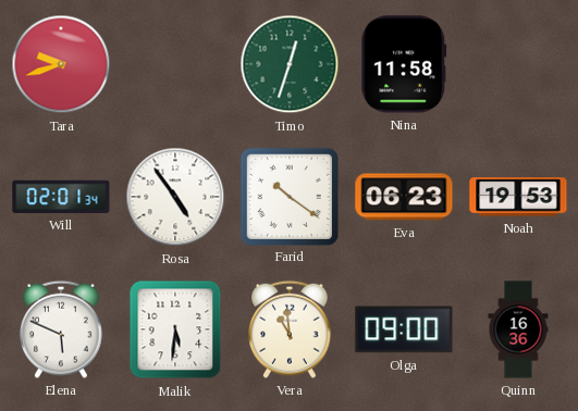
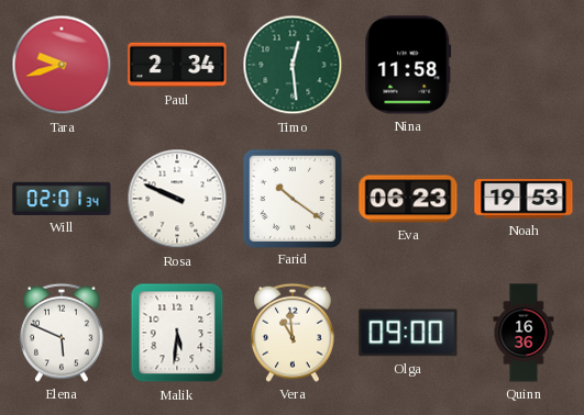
Paul: none -> 2:34 (177, 65)
Timo: 12:33 -> 12:29 (293, 65)
Rosa: 4:54 -> 9:49 (177, 199)
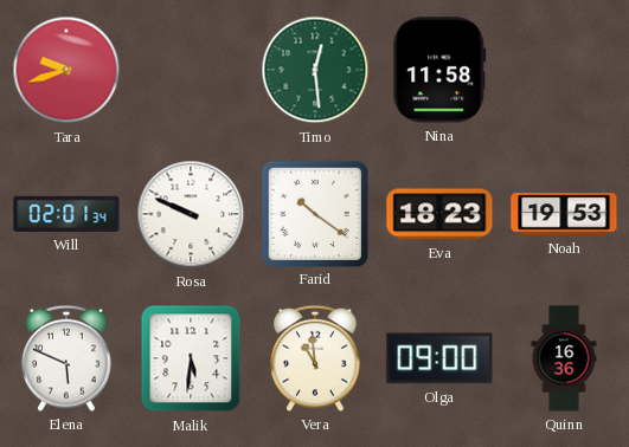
Paul: 2:34 -> none (177, 65)
Eva: 06:23 -> 18:23 (439, 214)
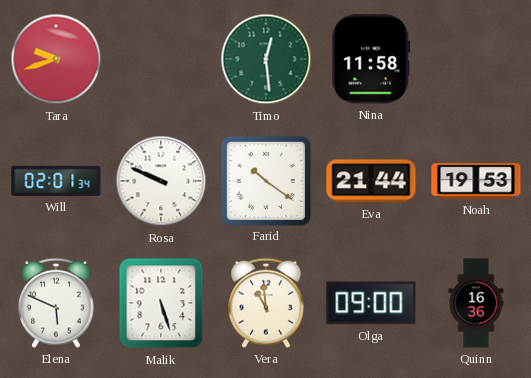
Eva: 18:23 -> 21:44 (371, 181)
Malik: 5:31 -> 5:27 (161, 303)
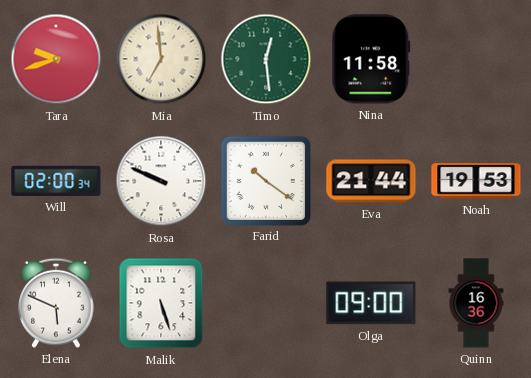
Mia: none -> 6:59 (161, 59)
Will: 02:01 -> 02:00 (56, 181)
Vera: 10:59 -> none (266, 303)
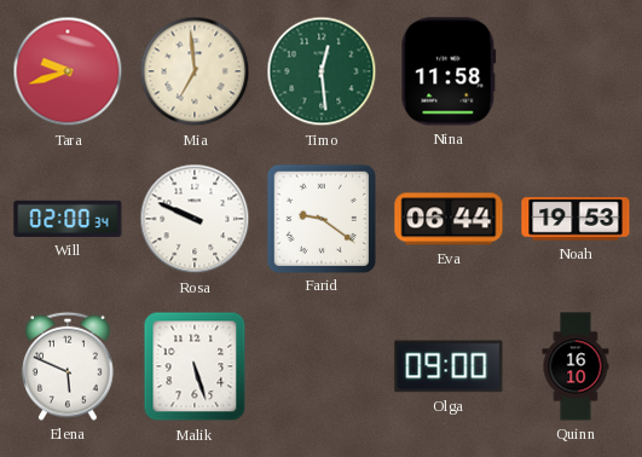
Farid: 10:21 -> 9:21 (320, 218)
Eva: 21:44 -> 06:44 (449, 219)
Quinn: 16:36 -> 16:10 (576, 366)
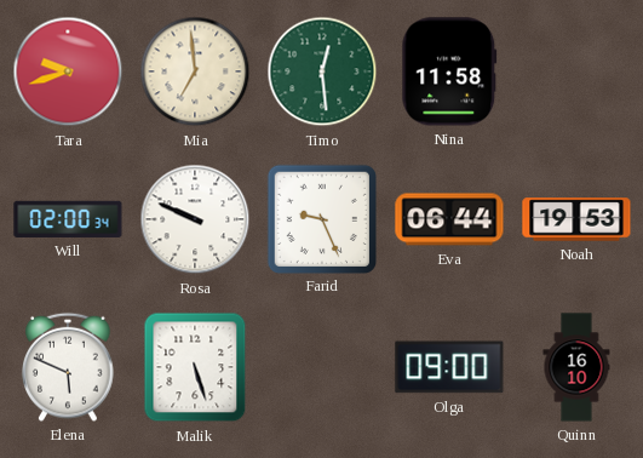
Farid: 9:21 -> 9:26 (321, 218)
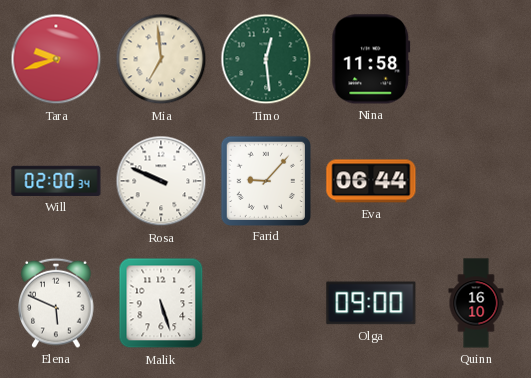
Farid: 9:26 -> 9:07 (265, 180)
Noah: 19:53 -> none (576, 219)
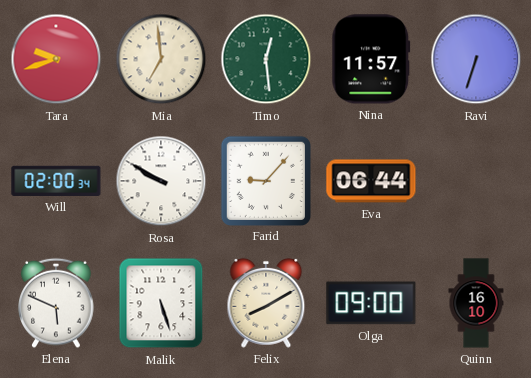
Nina: 11:58 -> 11:57 (371, 59)
Ravi: none -> 6:33 (476, 59)
Rosa: 9:49 -> 9:50 (161, 181)
Felix: none -> 8:10 (266, 303)
